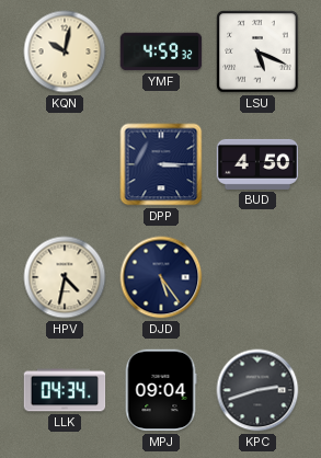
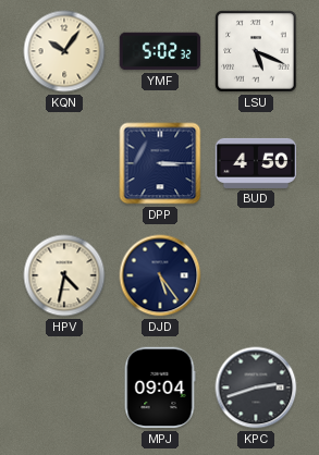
KQN: 10:02 -> 10:06 (64, 51)
YMF: 4:59 -> 5:02 (160, 51)
LLK: 04:34 -> none (65, 390)
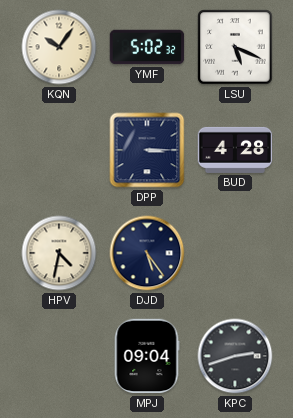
BUD: 4:50 -> 4:28 (235, 150)
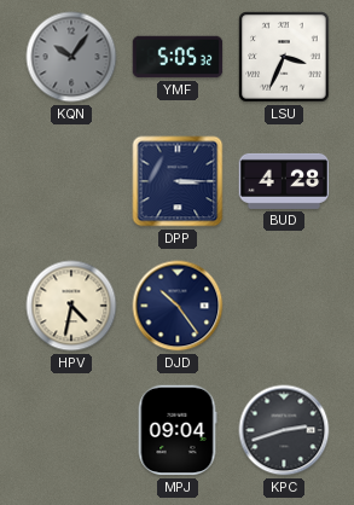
KQN dial: cream -> grey (71, 57)
YMF: 5:02 -> 5:05 (178, 57)
LSU: 5:19 -> 3:34 (284, 57)
DJD: 5:24 -> 10:24 (178, 306)
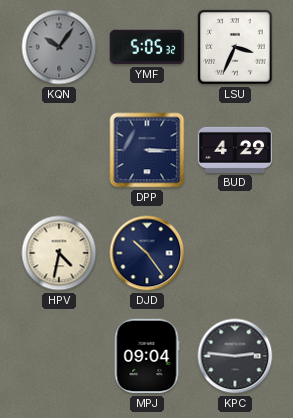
BUD: 4:28 -> 4:29 (235, 150)
KPC: 2:42 -> 2:46 (235, 356)
